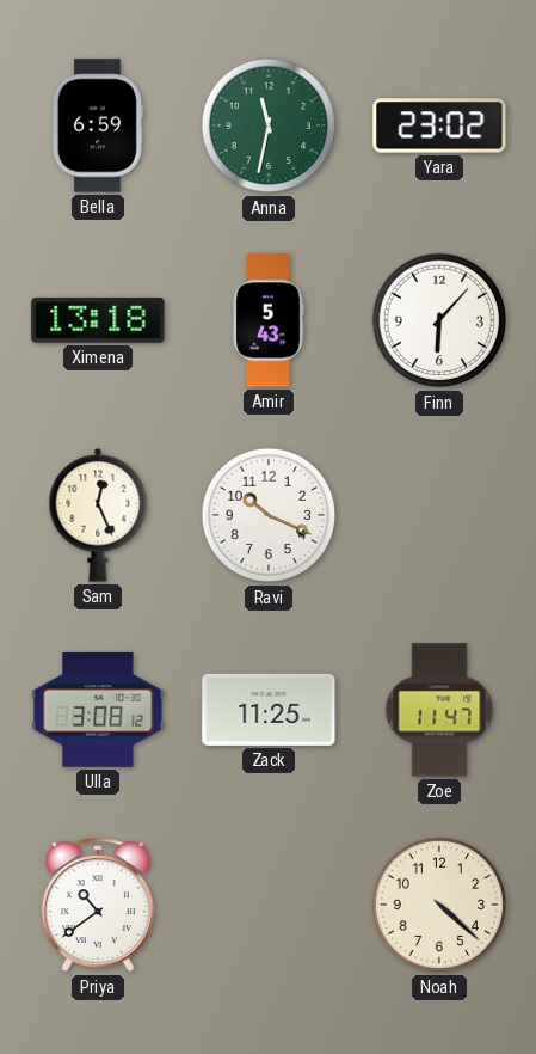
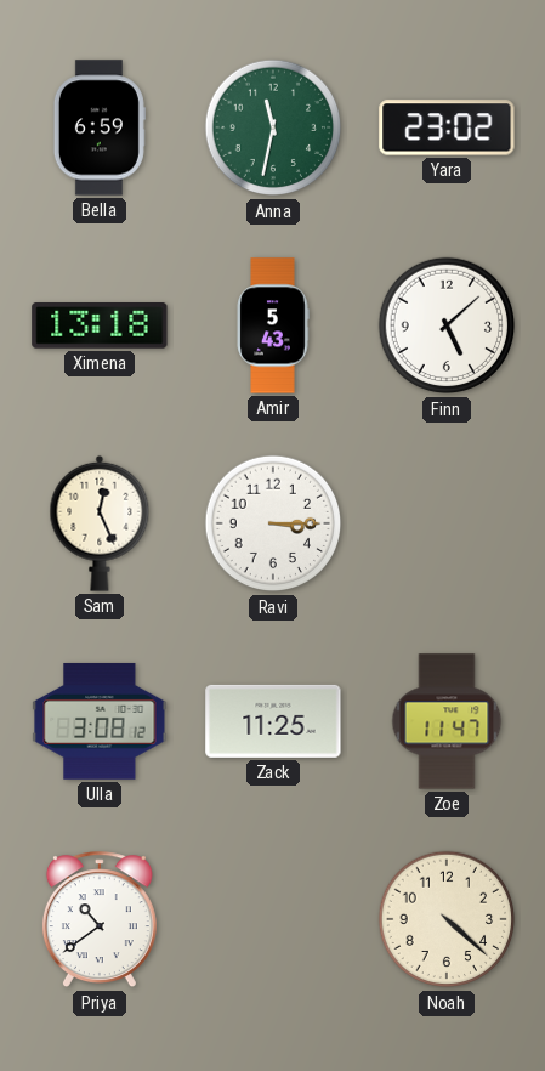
Finn: 6:07 -> 5:08 (447, 325)
Ravi: 10:19 -> 3:15 (273, 523)
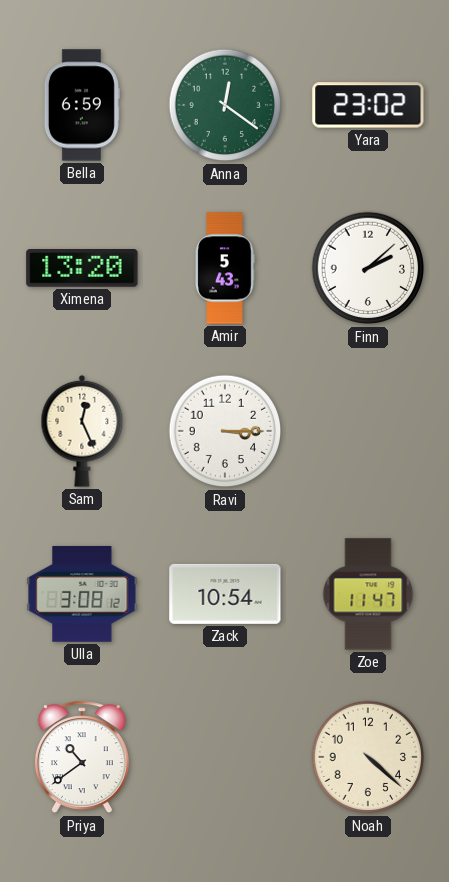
Anna: 11:32 -> 12:21 (225, 105)
Ximena: 13:18 -> 13:20 (82, 268)
Finn: 5:08 -> 2:08 (368, 268)
Zack: 11:25 -> 10:54 (225, 594)
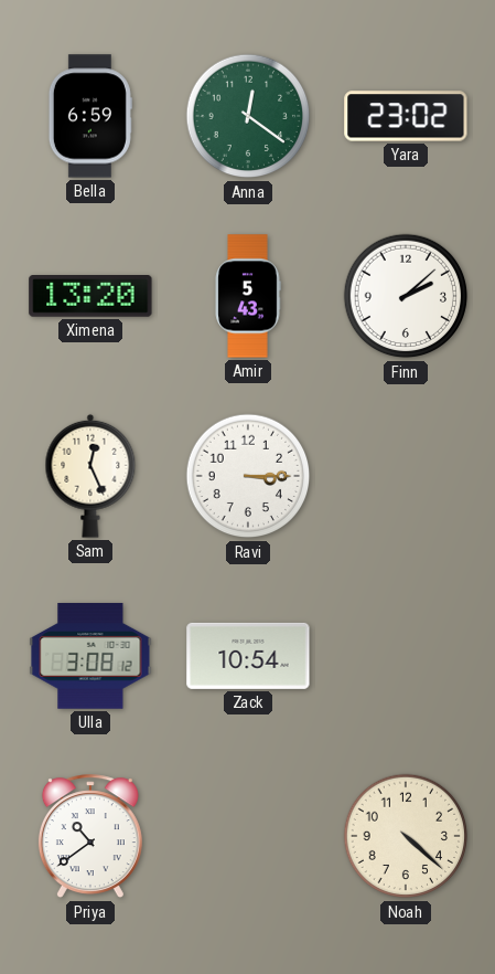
Zoe: 11:47 -> none (368, 594)
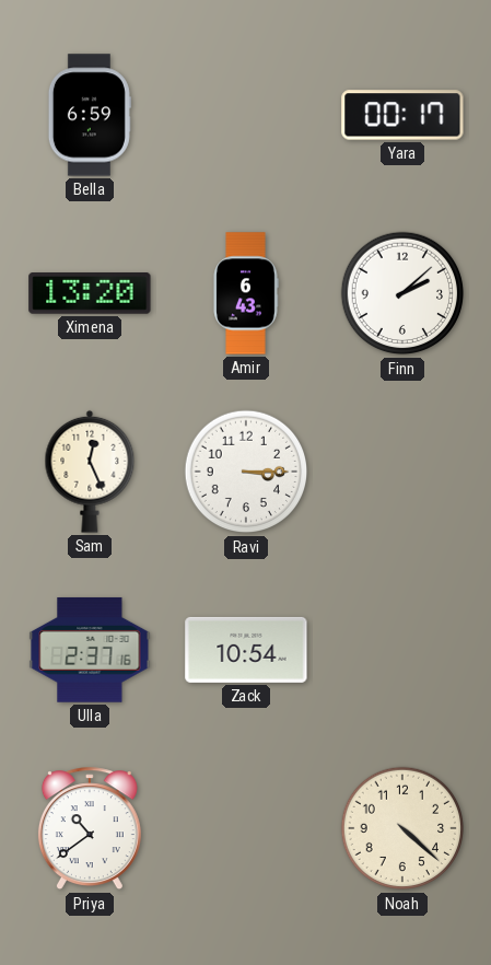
Anna: 12:21 -> none (248, 116)
Yara: 23:02 -> 00:17 (402, 115)
Amir: 5:43 -> 6:43 (246, 293)
Ulla: 3:08 -> 2:37 (90, 650)
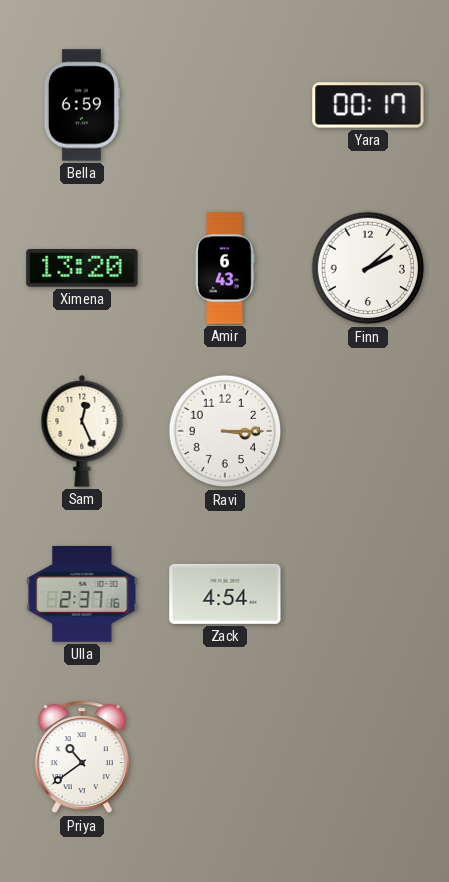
Zack: 10:54 -> 4:54 (225, 594)
Noah: 4:22 -> none (402, 828)
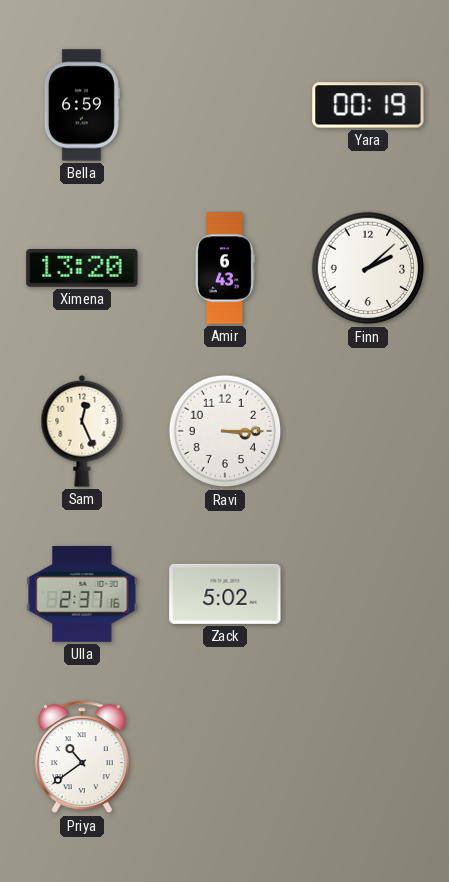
Yara: 00:17 -> 00:19 (368, 105)
Zack: 4:54 -> 5:02 (225, 594)
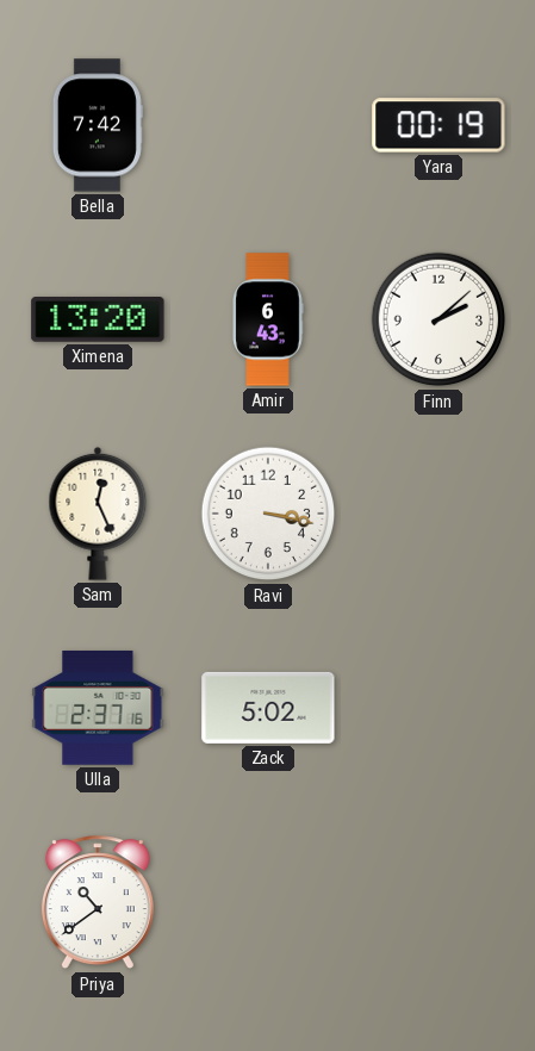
Bella: 6:59 -> 7:42 (98, 125)
Ravi: 3:15 -> 3:17 (268, 514)
